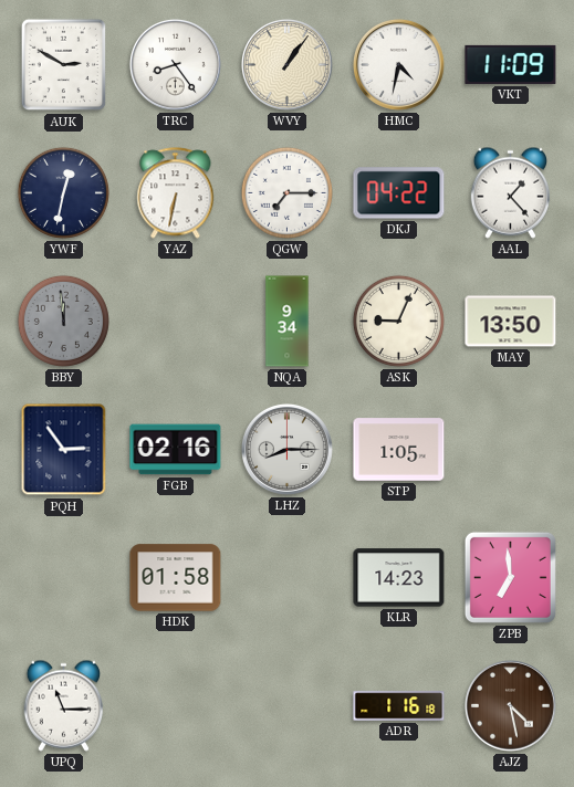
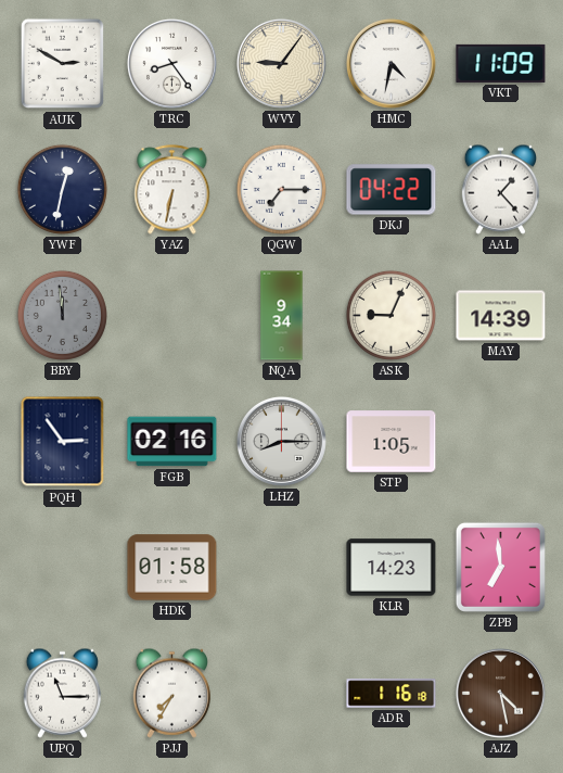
WVY: 1:06 -> 9:06 (281, 63)
MAY: 13:50 -> 14:39 (501, 316)
PJJ: none -> 7:35 (171, 693)
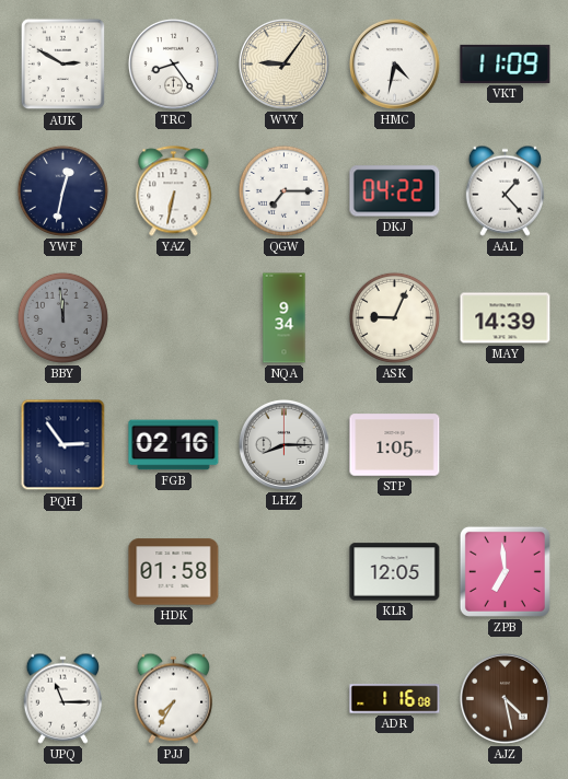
KLR: 14:23 -> 12:05 (395, 572)
ADR: 1:16:18 -> 1:16:08 (395, 699)
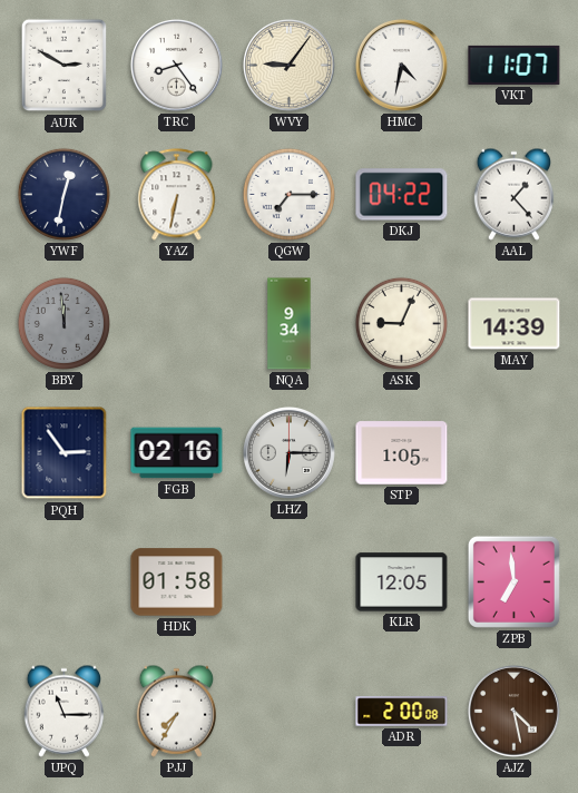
VKT: 11:09 -> 11:07 (515, 65)
LHZ: 8:15 -> 6:15 (288, 452)
ADR: 1:16 -> 2:00 (402, 712)
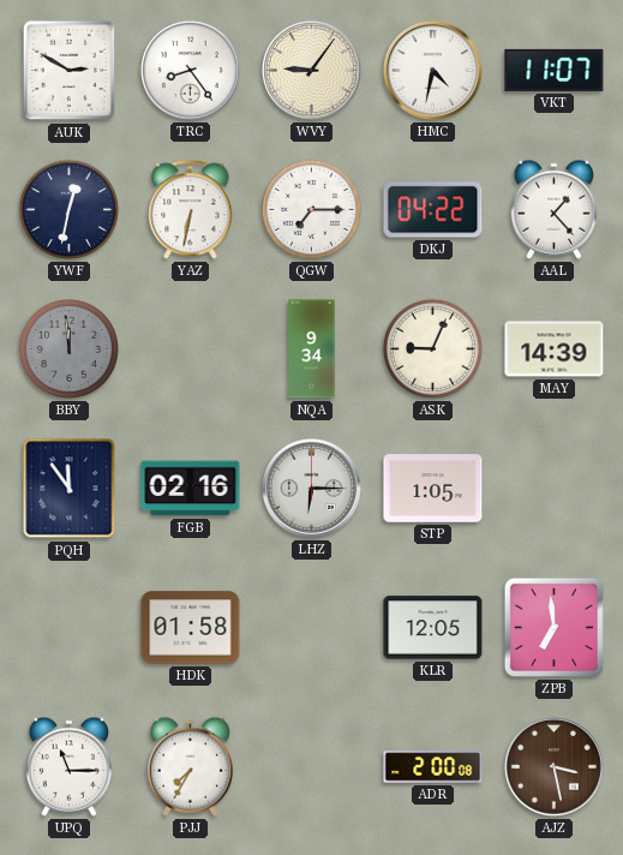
PQH: 2:54 -> 11:54 (70, 489)
AJZ: 4:28 -> 3:28 (553, 766)
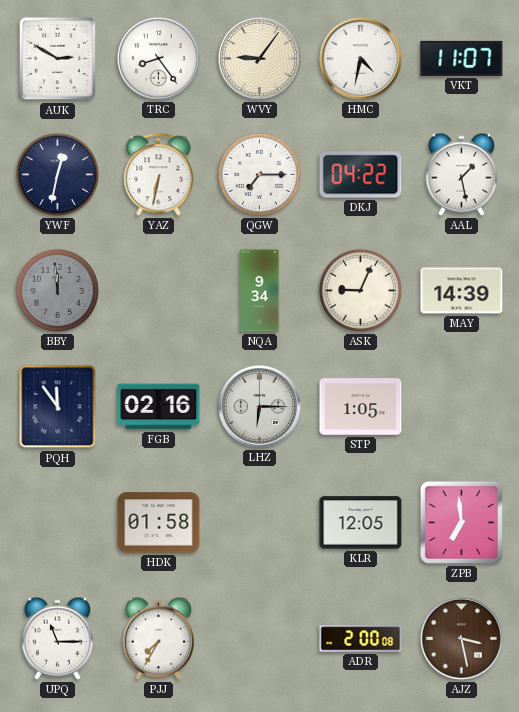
AAL: 1:23 -> 1:28 (461, 174)
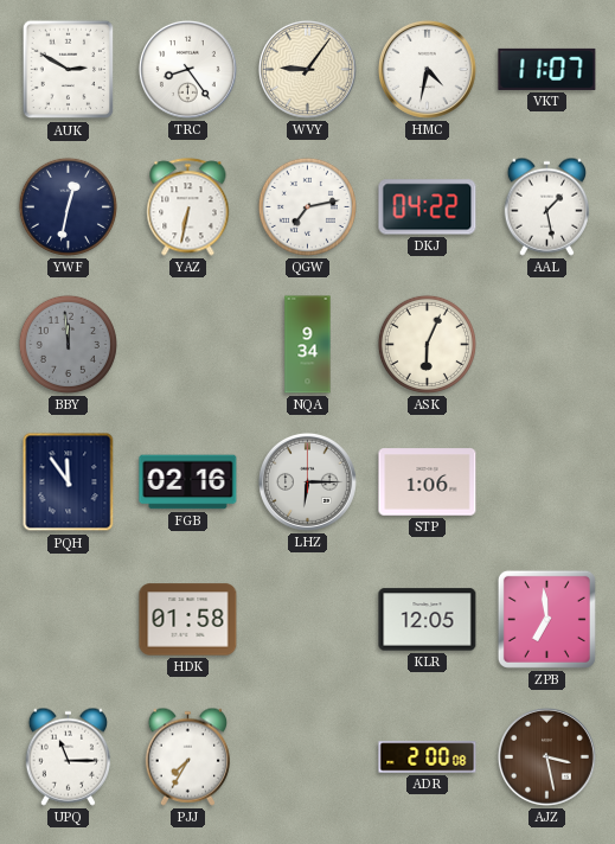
QGW: 7:15 -> 7:13 (307, 206)
ASK: 9:04 -> 6:04 (427, 344)
MAY: 14:39 -> none (462, 291)
STP: 1:05 -> 1:06 (428, 482)
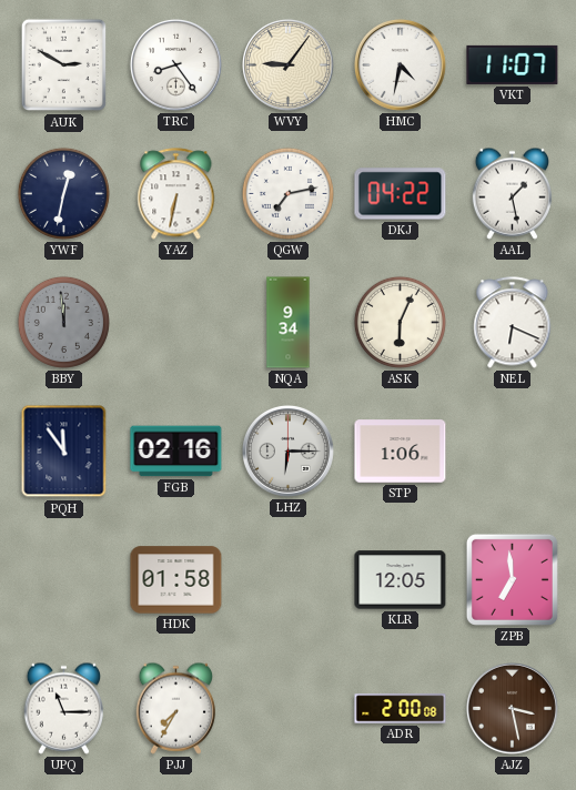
NEL: none -> 6:19 (513, 323)
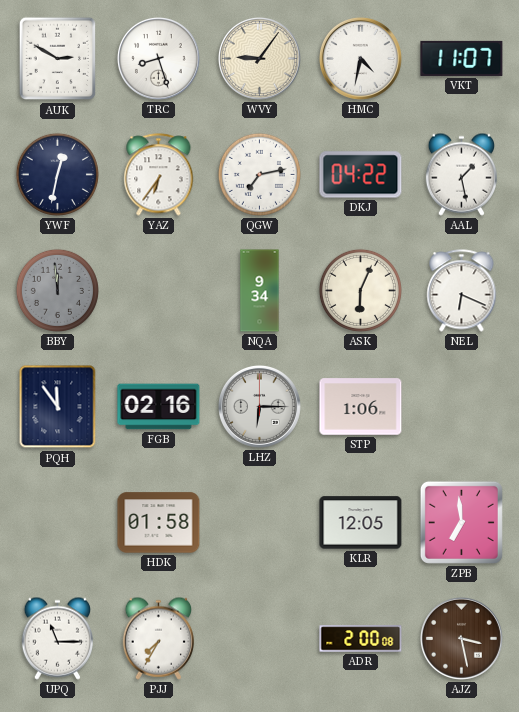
TRC: 8:24 -> 8:27 (158, 58)
YAZ: 6:32 -> 6:36 (159, 175)
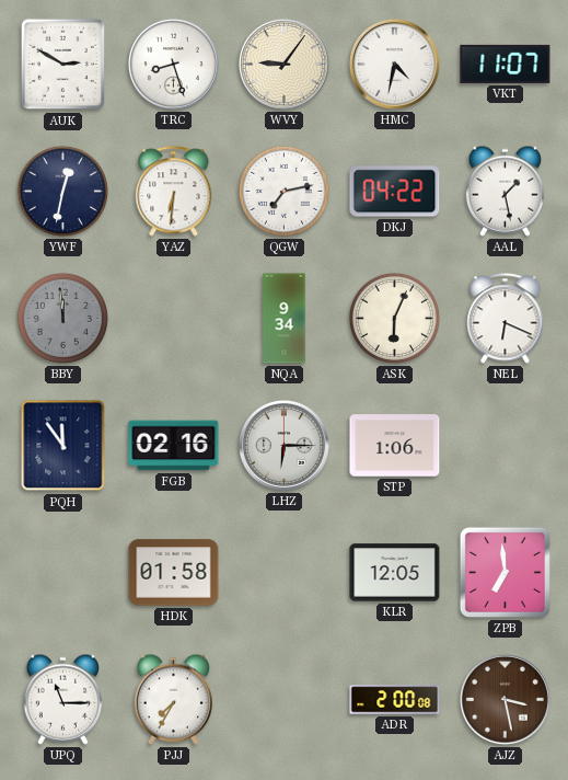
YAZ: 6:36 -> 6:31 (174, 192)
